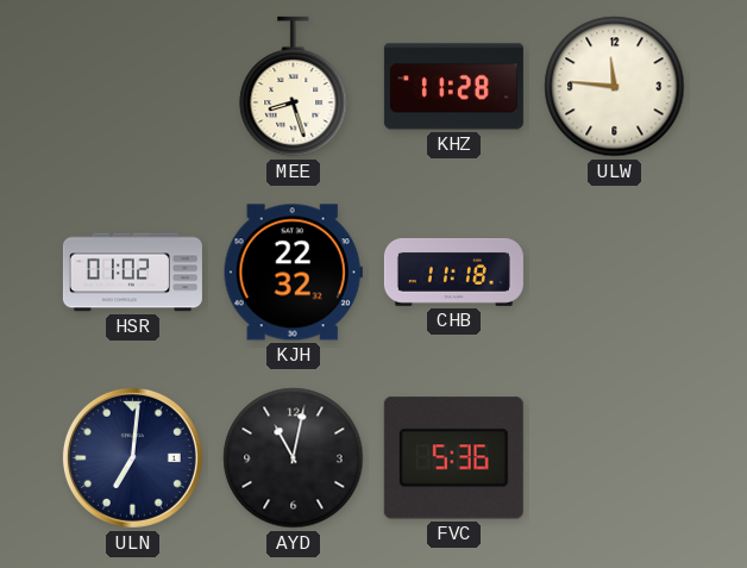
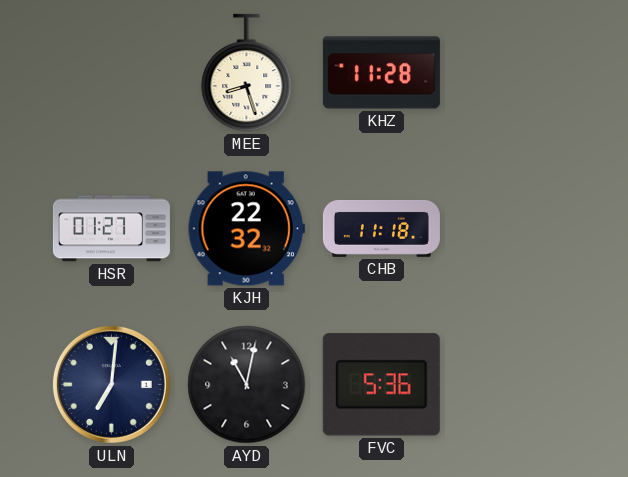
ULW: 11:46 -> none (615, 87)
HSR: 01:02 -> 01:27 (111, 229)
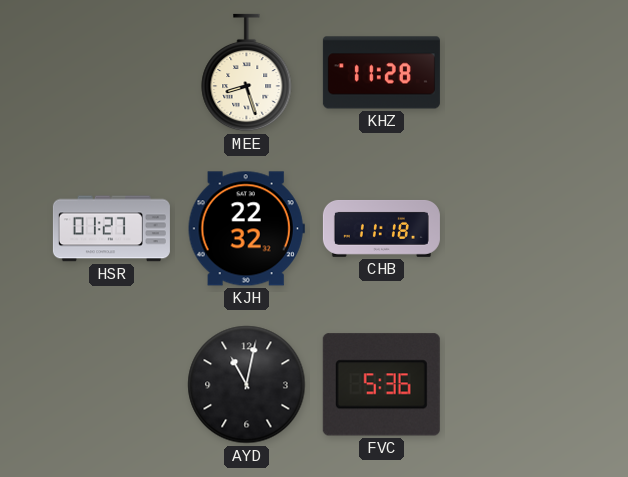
ULN: 7:01 -> none (111, 384)
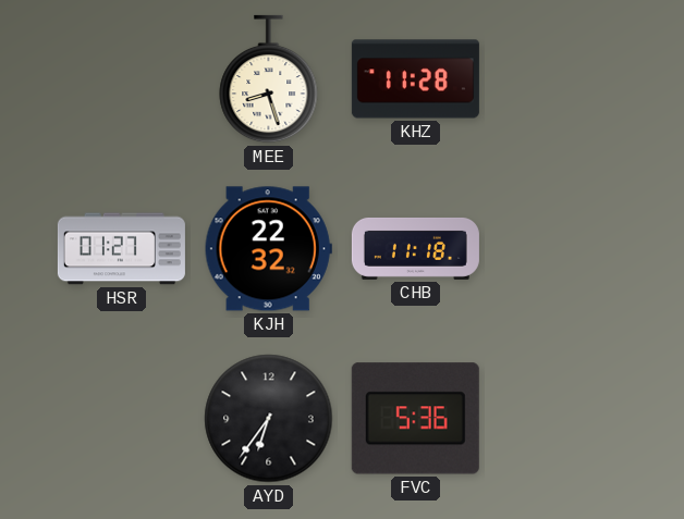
AYD: 11:02 -> 6:36 (269, 419)
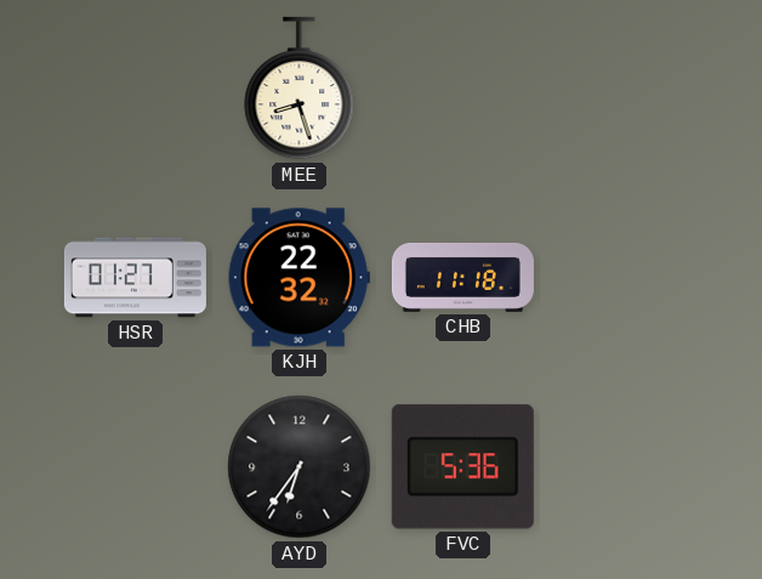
KHZ: 11:28 -> none (415, 79)
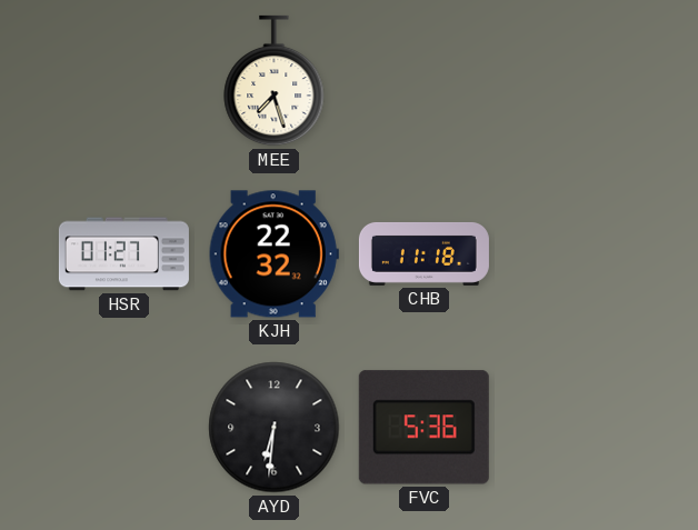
MEE: 8:27 -> 7:27 (275, 81)
AYD: 6:36 -> 6:31 (275, 428)
